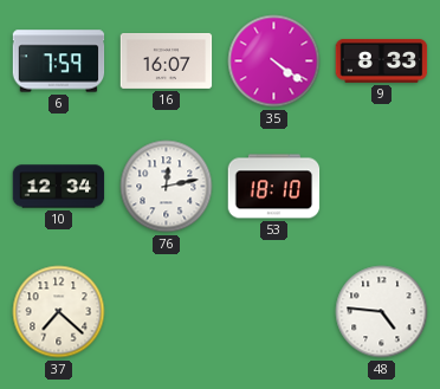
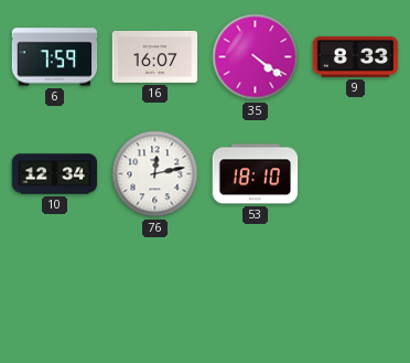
37: 7:22 -> none (59, 312)
48: 4:46 -> none (382, 312)
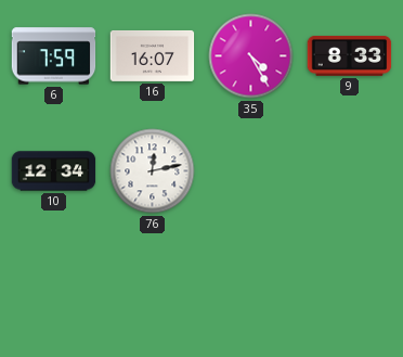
35: 4:21 -> 4:25 (251, 56)
53: 18:10 -> none (256, 174)
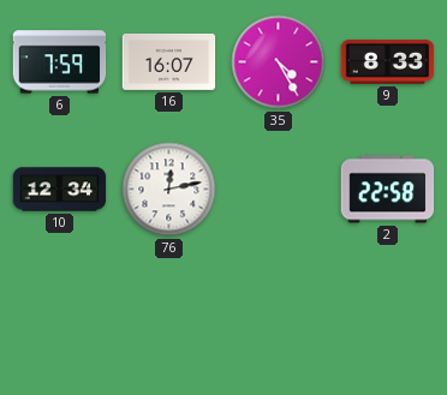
2: none -> 22:58 (388, 190)
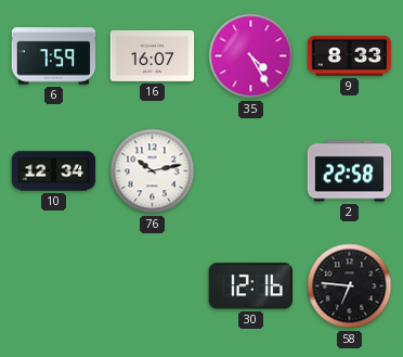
76: 12:13 -> 10:13 (153, 171)
30: none -> 12:16 (250, 286)
58: none -> 6:46 (350, 286)
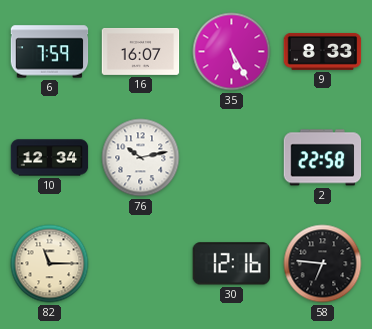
35: 4:25 -> 5:25 (232, 52)
82: none -> 11:15 (50, 264)
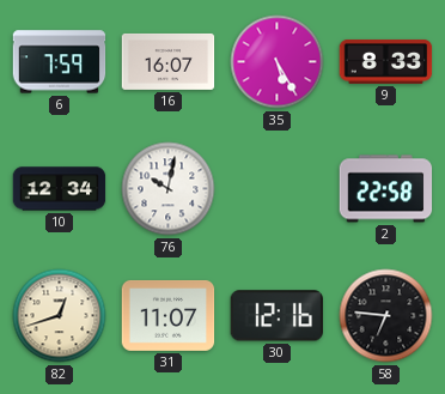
76: 10:13 -> 10:02 (169, 189)
82: 11:15 -> 12:42 (60, 316)
31: none -> 11:07 (169, 315)
